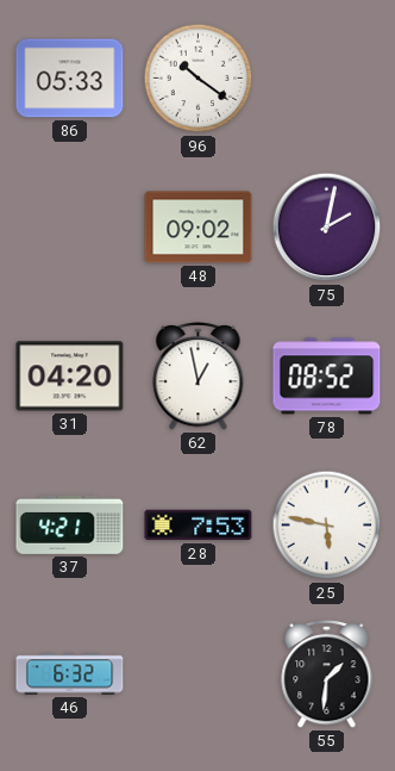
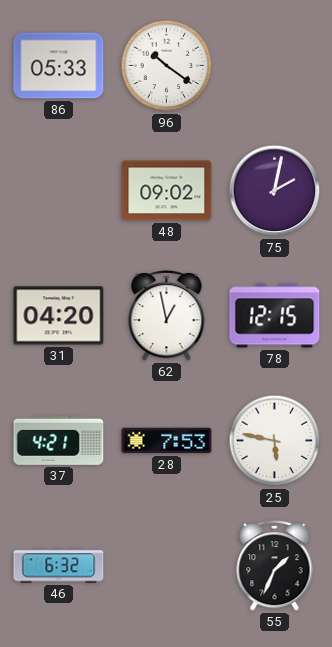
78: 08:52 -> 12:15 (275, 316)
55: 1:31 -> 1:34 (275, 565)
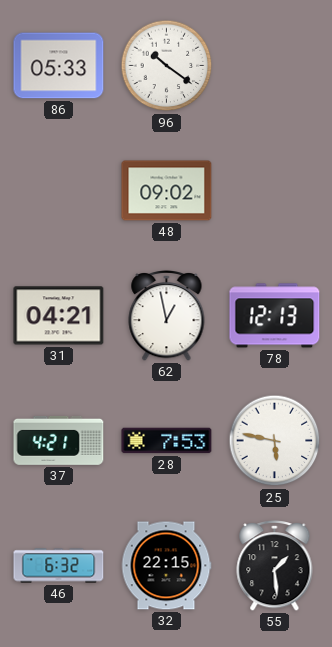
75: 2:02 -> none (275, 191)
31: 04:20 -> 04:21 (59, 316)
78: 12:15 -> 12:13 (275, 316)
32: none -> 22:15 (166, 566)
55: 1:34 -> 1:29 (275, 565)
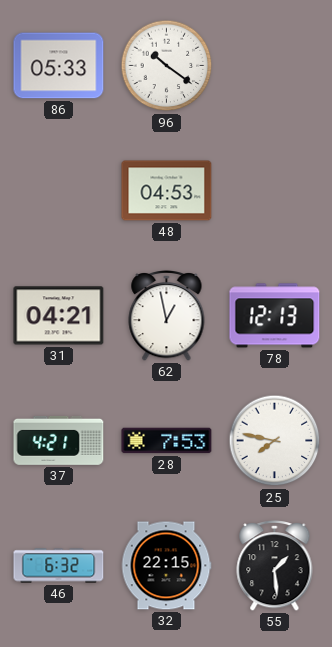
48: 09:02 -> 04:53 (167, 191)
25: 5:47 -> 7:47 (275, 441)
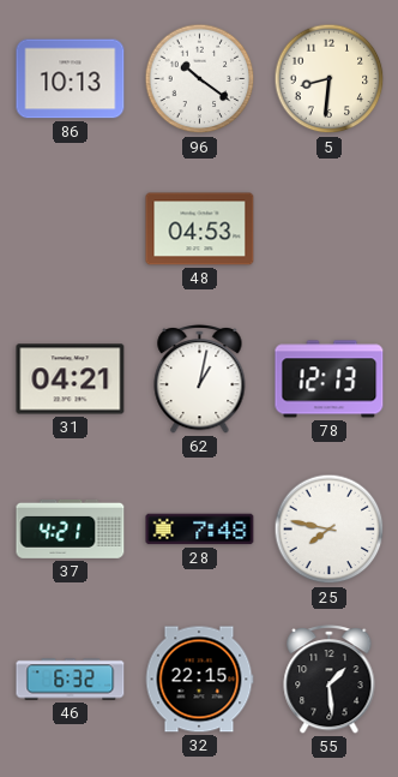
86: 05:33 -> 10:13 (71, 79)
5: none -> 8:31 (330, 79)
62: 12:58 -> 1:02 (200, 378)
28: 7:53 -> 7:48 (200, 530)
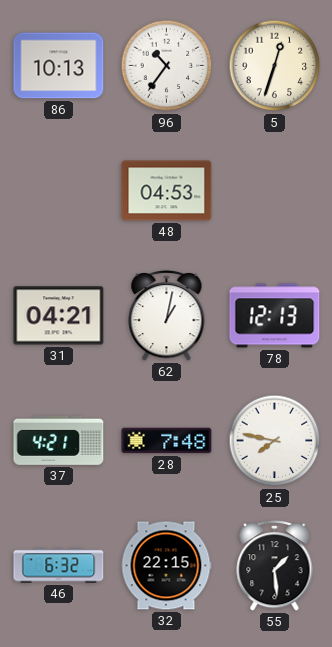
96: 10:21 -> 10:36 (167, 66)
5: 8:31 -> 12:33 (275, 66)
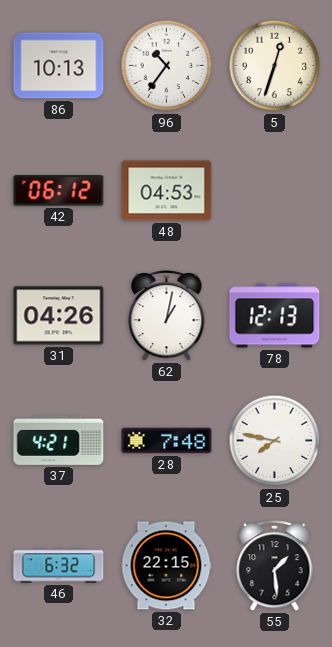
42: none -> 06:12 (59, 191)
31: 04:21 -> 04:26 (59, 316)
